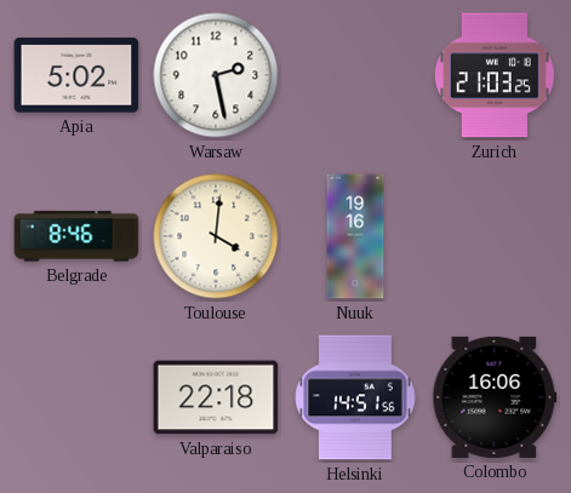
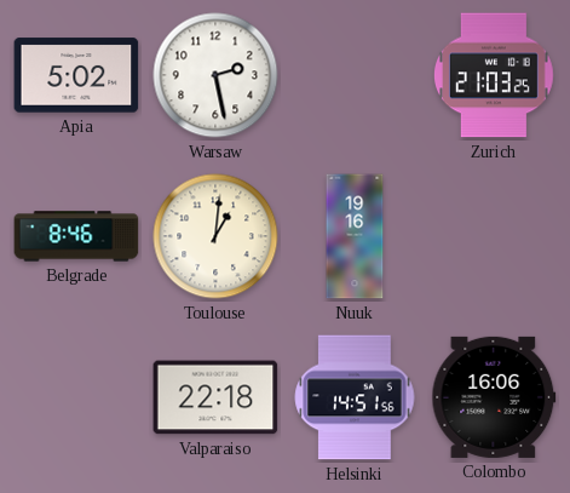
Toulouse: 4:01 -> 1:01 (215, 236)
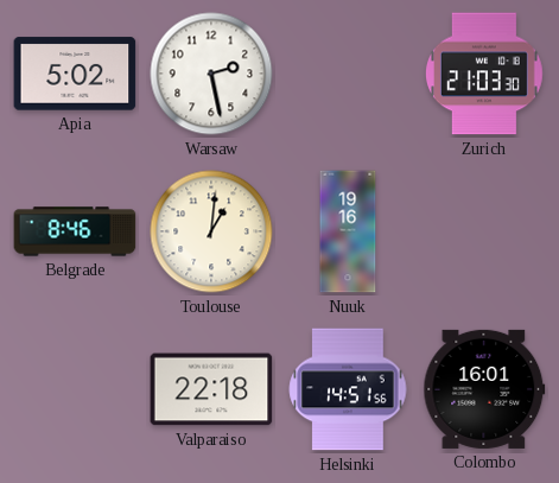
Zurich: 21:03:25 -> 21:03:30 (484, 74)
Colombo: 16:06 -> 16:01 (484, 389)
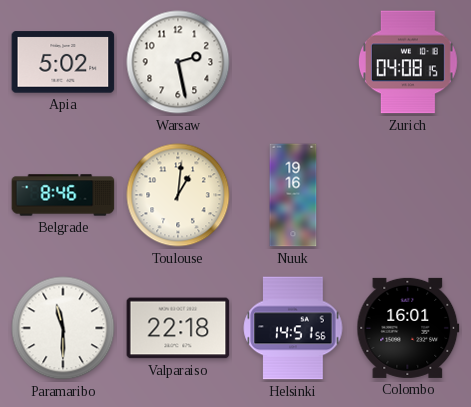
Zurich: 21:03 -> 04:08 (408, 62)
Paramaribo: none -> 11:30 (63, 328)
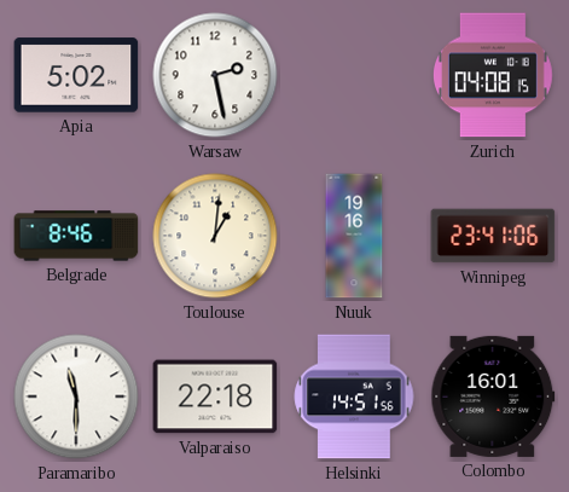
Winnipeg: none -> 23:41 (493, 236)
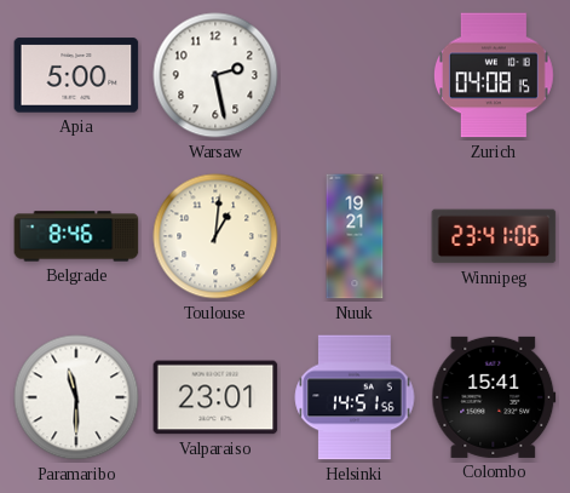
Apia: 5:02 -> 5:00 (76, 75)
Nuuk: 19:16 -> 19:21 (355, 236)
Valparaiso: 22:18 -> 23:01 (215, 397)
Colombo: 16:01 -> 15:41 (494, 397)
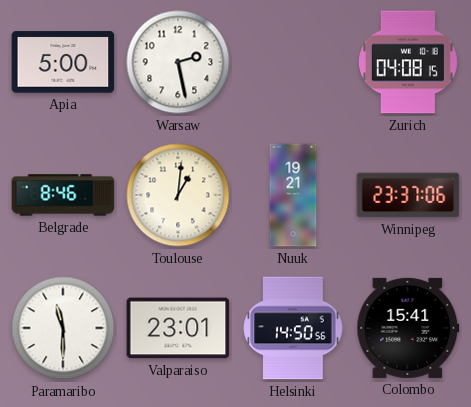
Winnipeg: 23:41 -> 23:37 (408, 195)
Helsinki: 14:51 -> 14:50 (293, 328)
